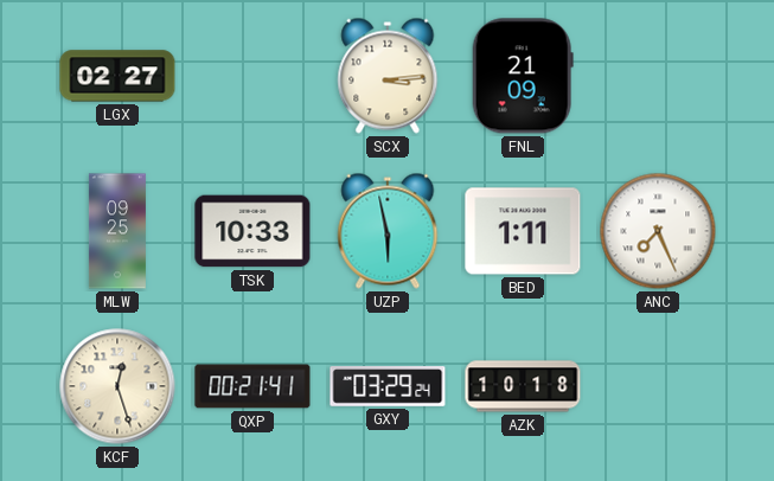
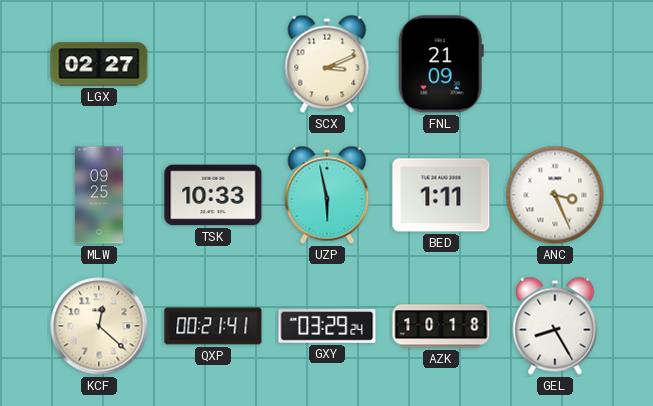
SCX: 3:14 -> 3:11 (327, 64)
ANC: 7:26 -> 3:26 (555, 195)
KCF: 12:27 -> 12:22 (99, 326)
GEL: none -> 8:25 (555, 326)
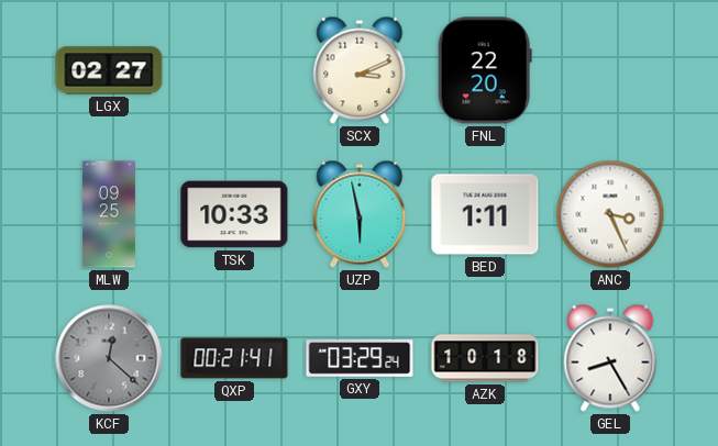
FNL: 21:09 -> 22:20 (485, 70)
KCF dial: cream -> grey (109, 358)
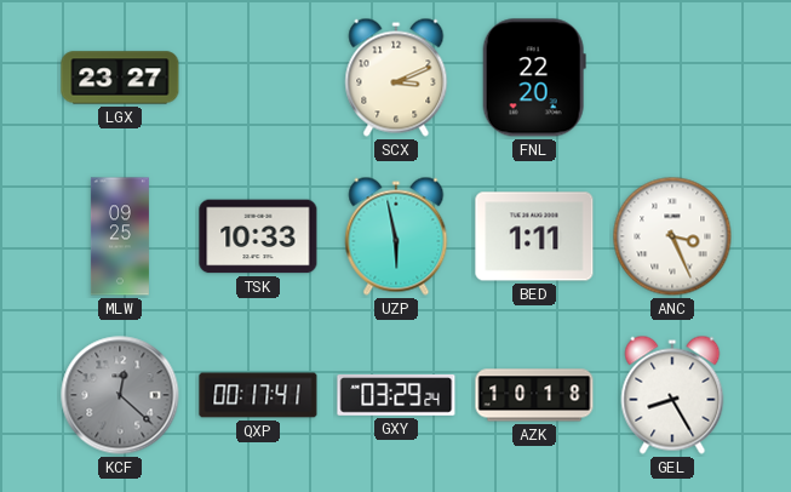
LGX: 02:27 -> 23:27 (120, 78)
QXP: 00:21 -> 00:17 (258, 395)
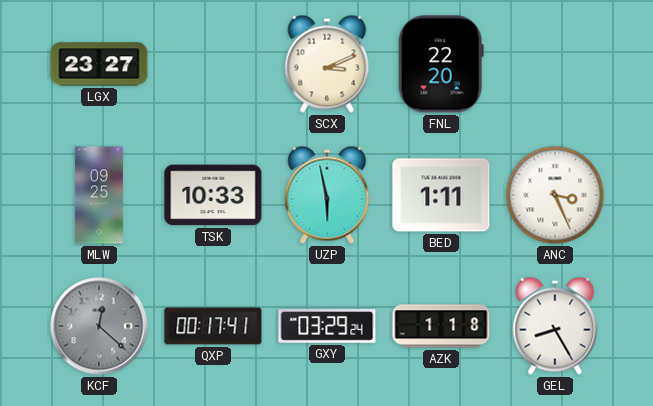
AZK: 10:18 -> 1:18 (441, 326)
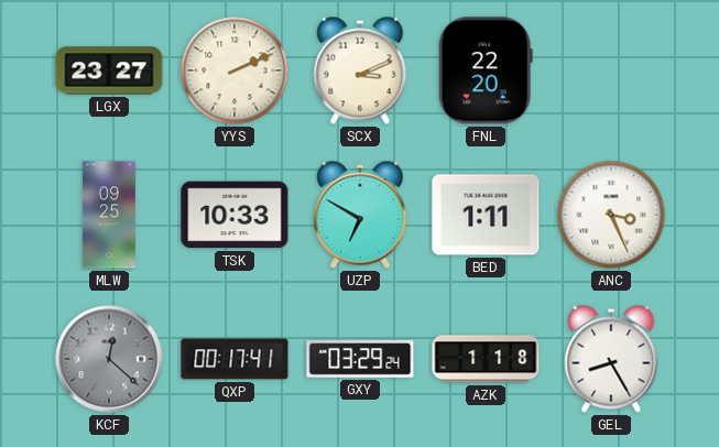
YYS: none -> 2:11 (235, 70)
UZP: 5:58 -> 6:50 (360, 215)
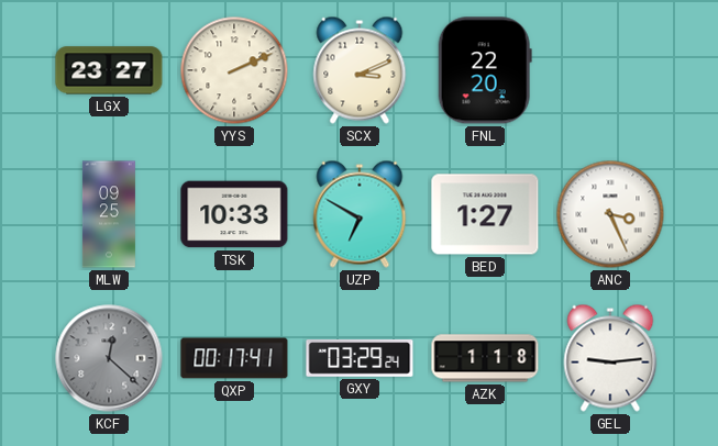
BED: 1:11 -> 1:27 (485, 214)
GEL: 8:25 -> 9:14 (610, 358)
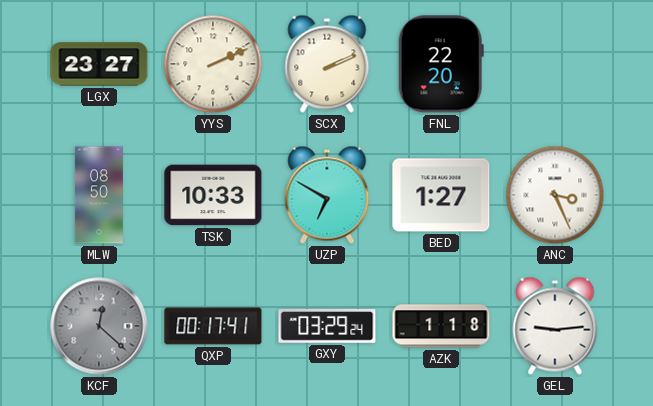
SCX: 3:11 -> 2:11 (327, 64)
MLW: 09:25 -> 08:50 (99, 195)
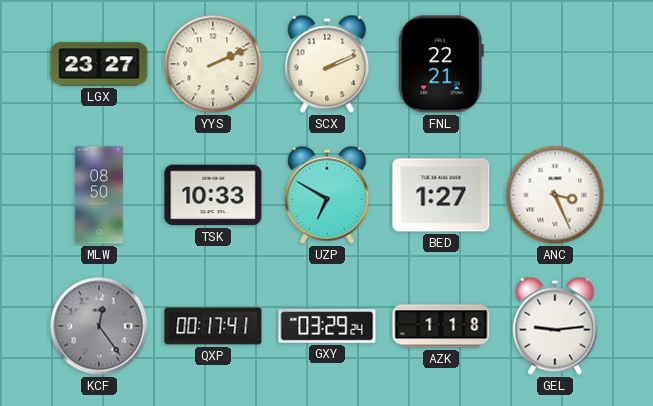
FNL: 22:20 -> 22:21 (441, 64)
KCF: 12:22 -> 12:24 (99, 326)
